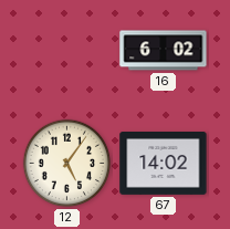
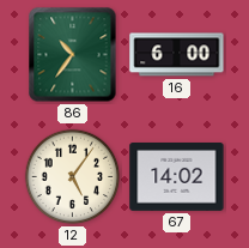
86: none -> 10:36 (73, 55)
16: 6:02 -> 6:00 (177, 55)
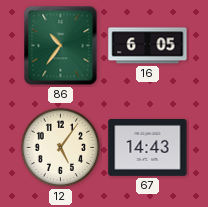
16: 6:00 -> 6:05 (148, 46)
67: 14:02 -> 14:43 (148, 148)
